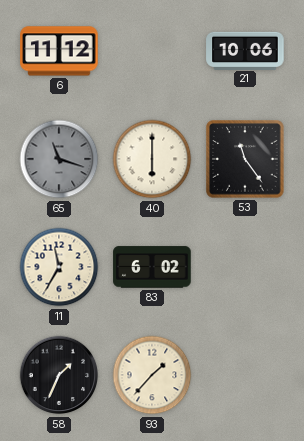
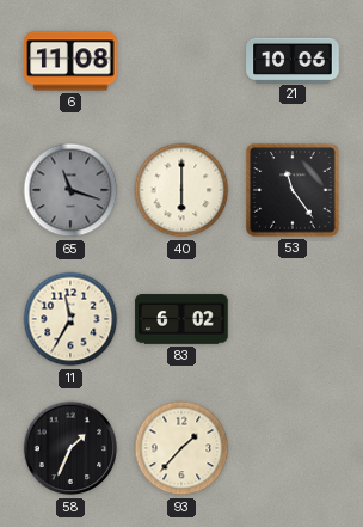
6: 11:12 -> 11:08 (70, 61)
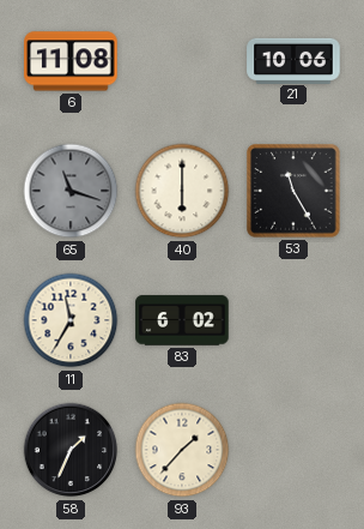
53: 11:24 -> 11:25 (293, 191)
